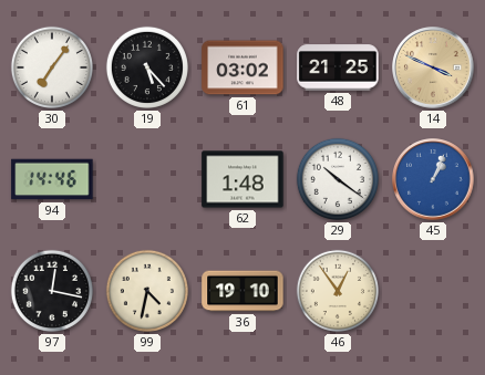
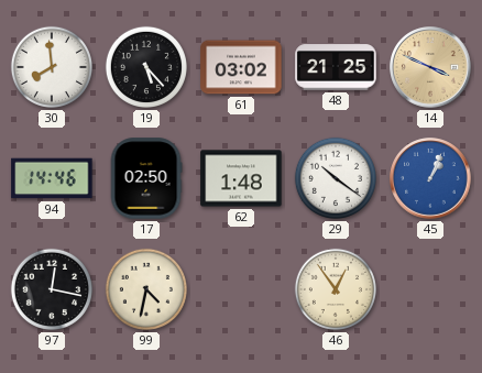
30: 7:06 -> 7:59 (52, 67)
17: none -> 02:50 (146, 178)
36: 19:10 -> none (242, 291)
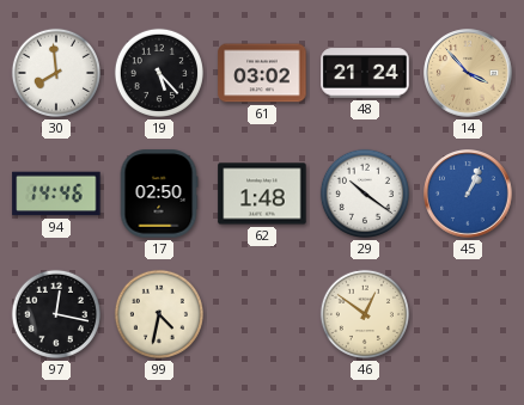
48: 21:25 -> 21:24 (365, 73)
14: 3:49 -> 3:53 (468, 73)
46: 12:54 -> 12:51 (365, 314)
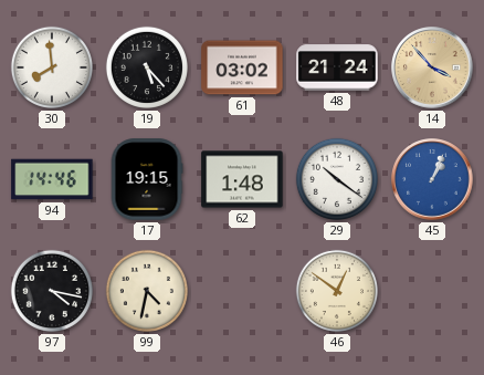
17: 02:50 -> 19:15 (147, 179)
97: 12:17 -> 4:17 (52, 291)
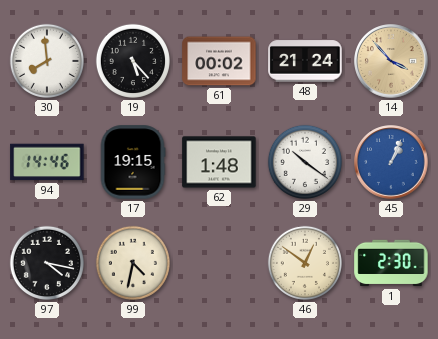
61: 03:02 -> 00:02 (219, 61)
1: none -> 2:30 (391, 263)
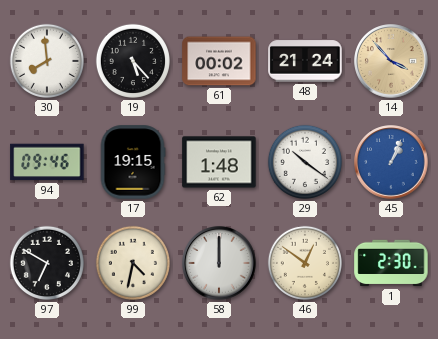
94: 14:46 -> 09:46 (47, 162)
97: 4:17 -> 6:50 (47, 263)
58: none -> 12:00 (219, 263)
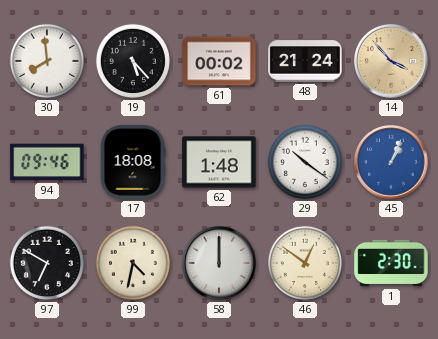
17: 19:15 -> 18:08 (133, 162)
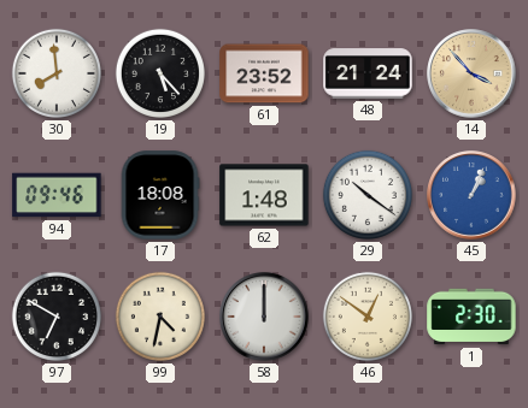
61: 00:02 -> 23:52 (264, 73)
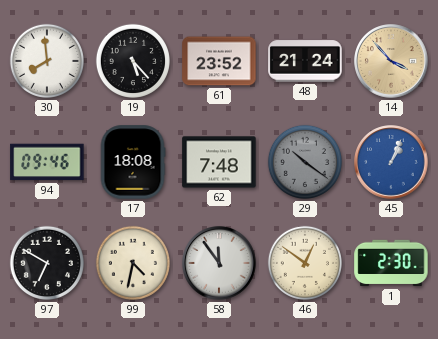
62: 1:48 -> 7:48 (219, 162)
29 dial: white -> grey (305, 162)
58: 12:00 -> 11:54 (219, 263)
